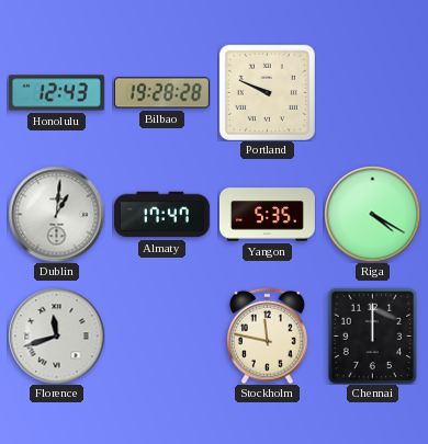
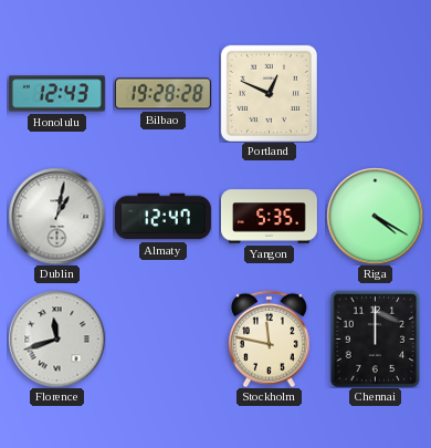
Portland: 9:49 -> 12:49 (269, 93)
Dublin: 1:01 -> 1:02 (56, 216)
Almaty: 17:47 -> 12:47 (162, 217)
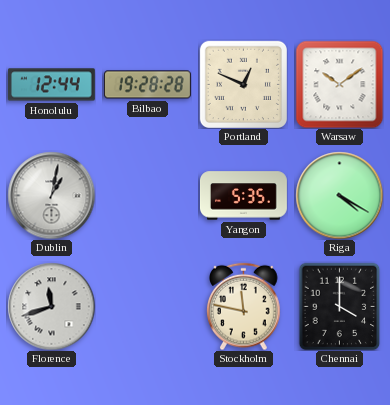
Honolulu: 12:43 -> 12:44 (51, 85)
Warsaw: none -> 10:09 (339, 84)
Almaty: 12:47 -> none (162, 217)
Chennai: 12:00 -> 4:00 (340, 306)
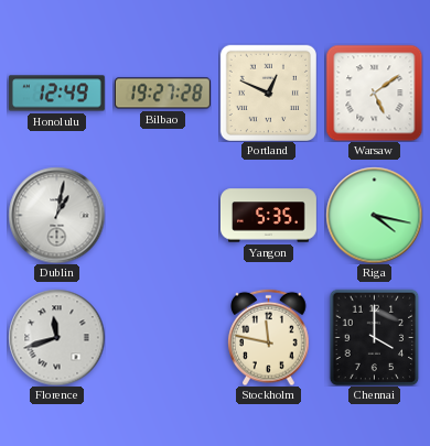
Honolulu: 12:44 -> 12:49 (56, 94)
Bilbao: 19:28 -> 19:27 (162, 94)
Warsaw: 10:09 -> 5:09 (374, 93)
Riga: 4:20 -> 4:17 (374, 215)
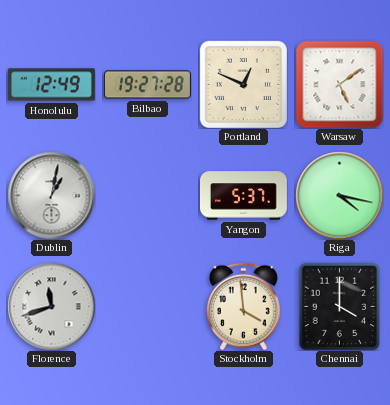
Yangon: 5:35 -> 5:37 (244, 196)
Stockholm: 11:47 -> 3:59 (244, 306)
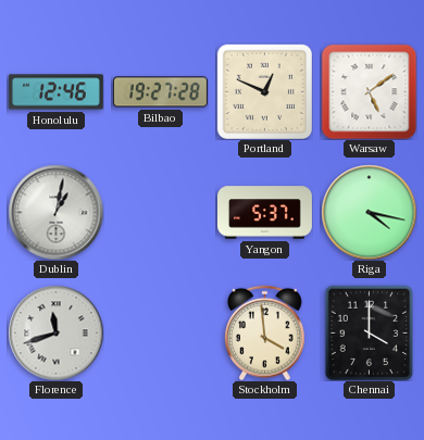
Honolulu: 12:49 -> 12:46 (55, 92)
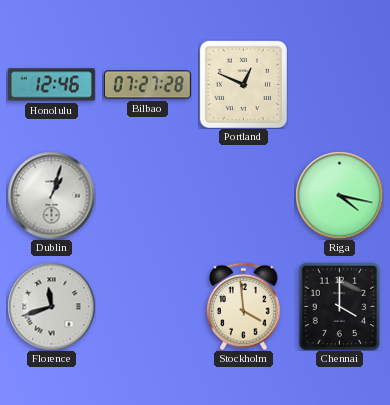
Bilbao: 19:27 -> 07:27 (147, 85)
Warsaw: 5:09 -> none (369, 91)
Dublin: 1:02 -> 1:03 (51, 195)
Yangon: 5:37 -> none (265, 213)
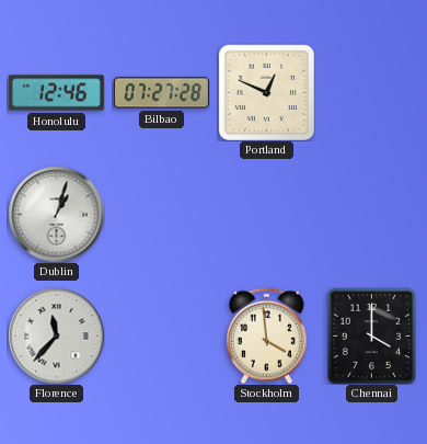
Riga: 4:17 -> none (339, 195)
Florence: 11:42 -> 11:37 (56, 335)
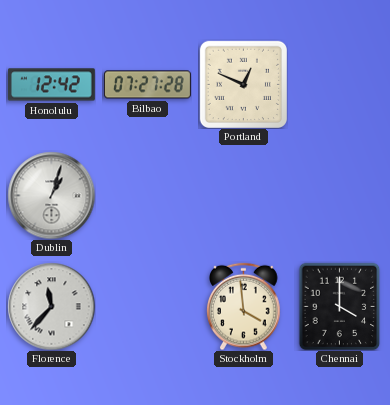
Honolulu: 12:46 -> 12:42 (51, 85)
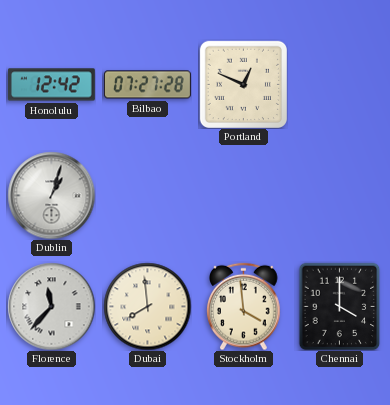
Dubai: none -> 7:59 (147, 306)
